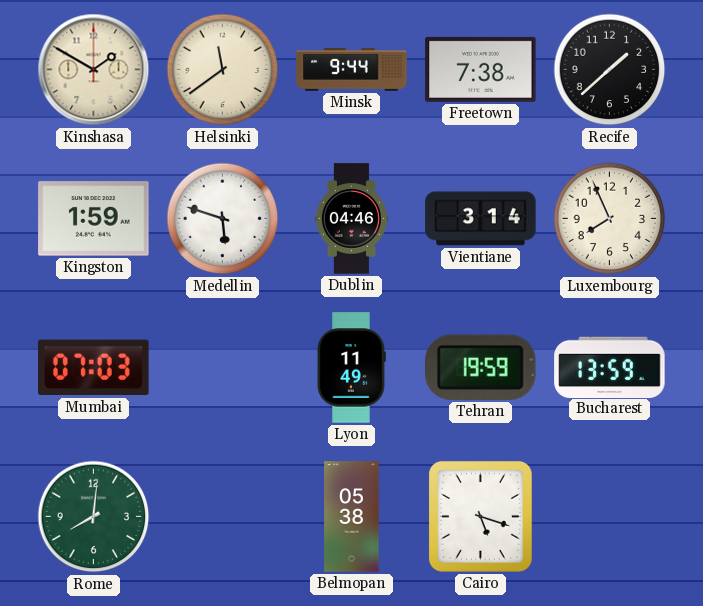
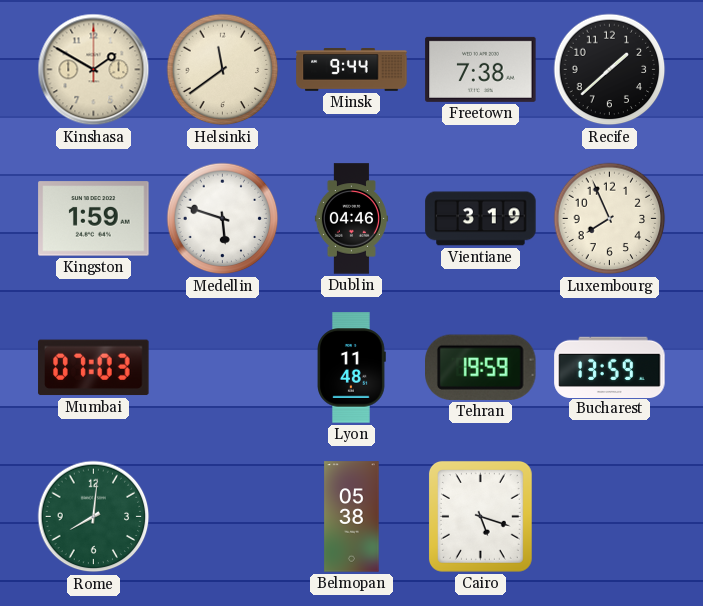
Vientiane: 3:14 -> 3:19 (481, 219)
Lyon: 11:49 -> 11:48 (351, 368)
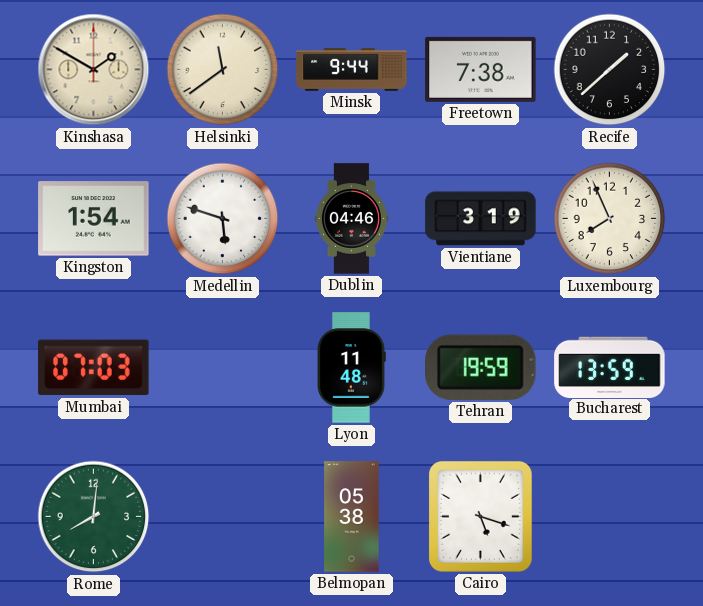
Kingston: 1:59 -> 1:54 (94, 219)
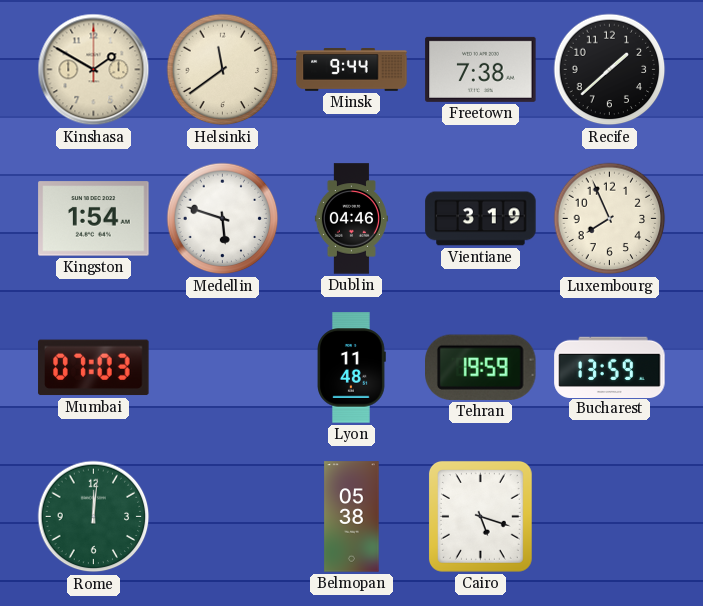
Rome: 8:01 -> 12:01 (94, 517)
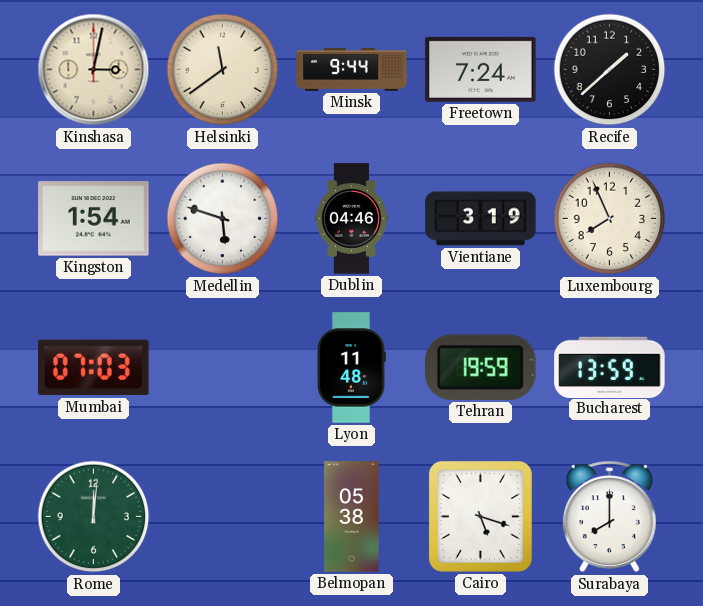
Kinshasa: 1:50 -> 3:02 (94, 70)
Freetown: 7:38 -> 7:24 (481, 69)
Surabaya: none -> 8:00 (609, 517)
